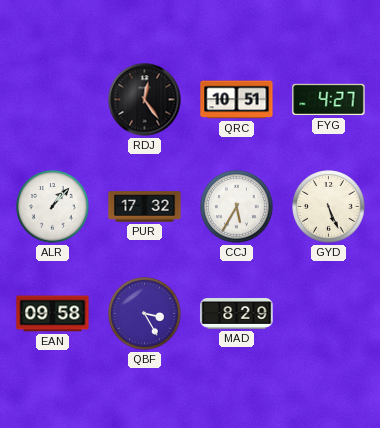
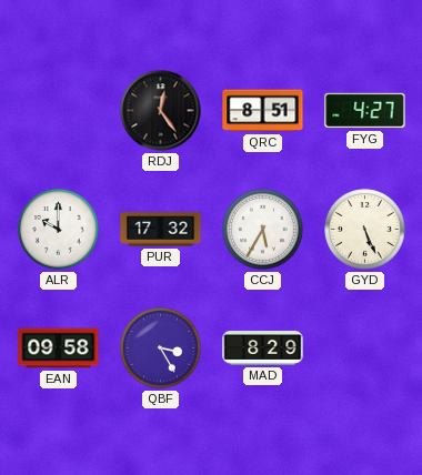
QRC: 10:51 -> 8:51 (263, 111)
ALR: 1:07 -> 10:00 (59, 230)
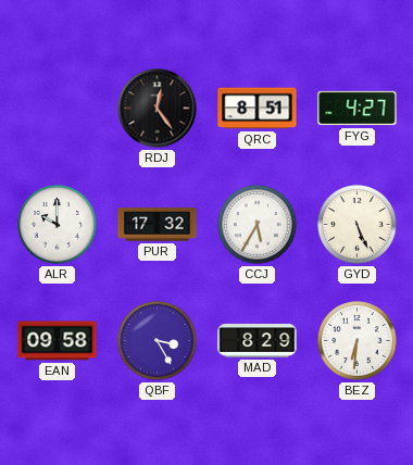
BEZ: none -> 6:31 (358, 341)
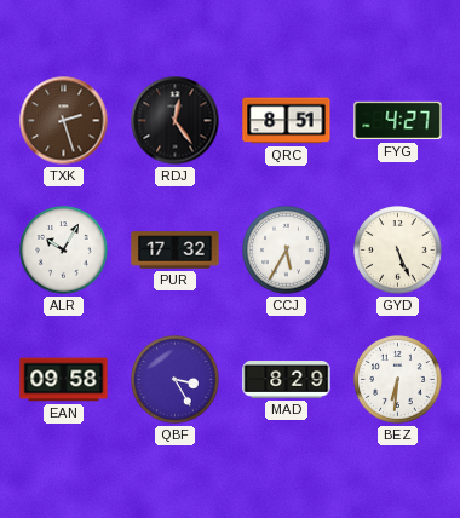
TXK: none -> 2:27 (64, 121)
ALR: 10:00 -> 10:05 (64, 251)
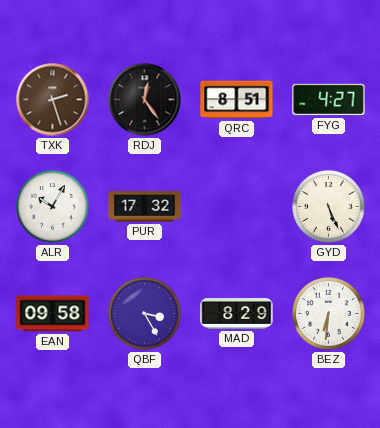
CCJ: 5:35 -> none (287, 251)
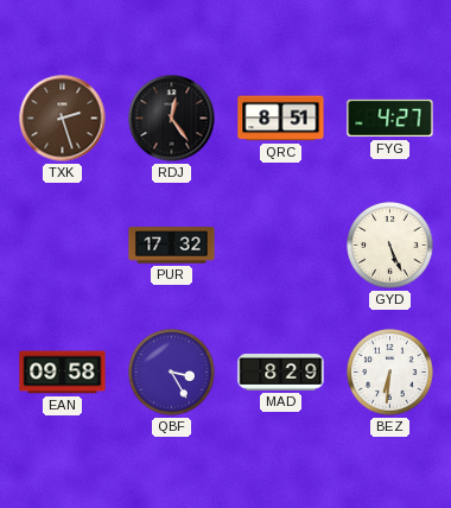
ALR: 10:05 -> none (53, 207)
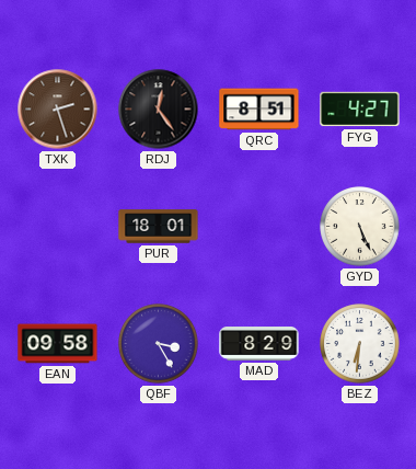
PUR: 17:32 -> 18:01 (159, 227)
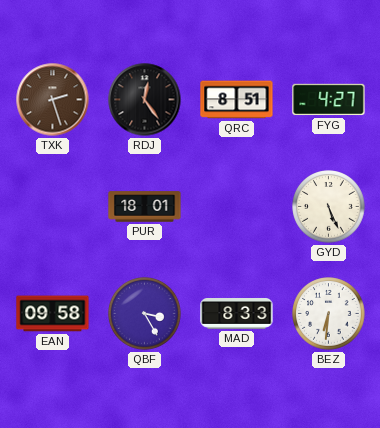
MAD: 8:29 -> 8:33 (237, 314)
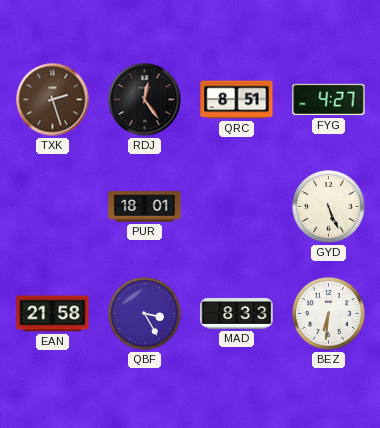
EAN: 09:58 -> 21:58 (53, 314)
